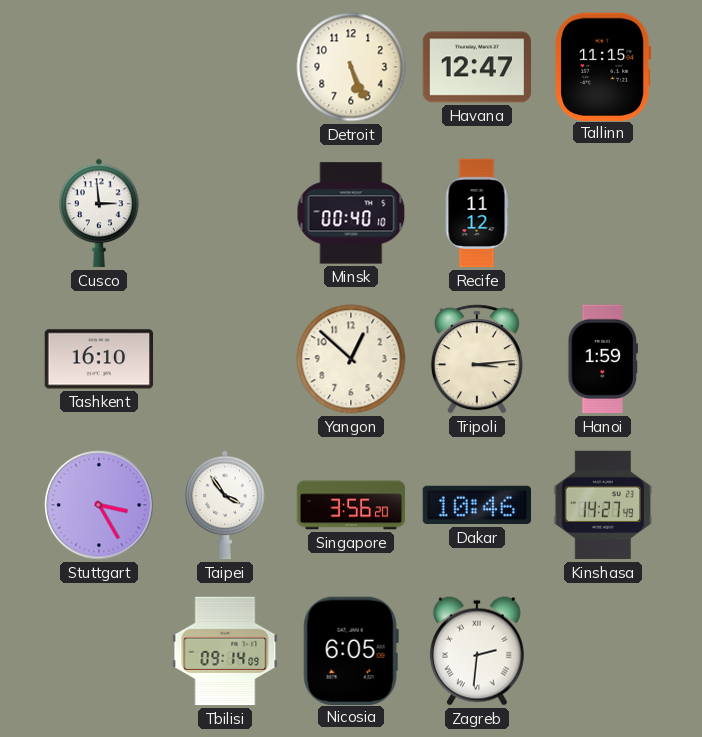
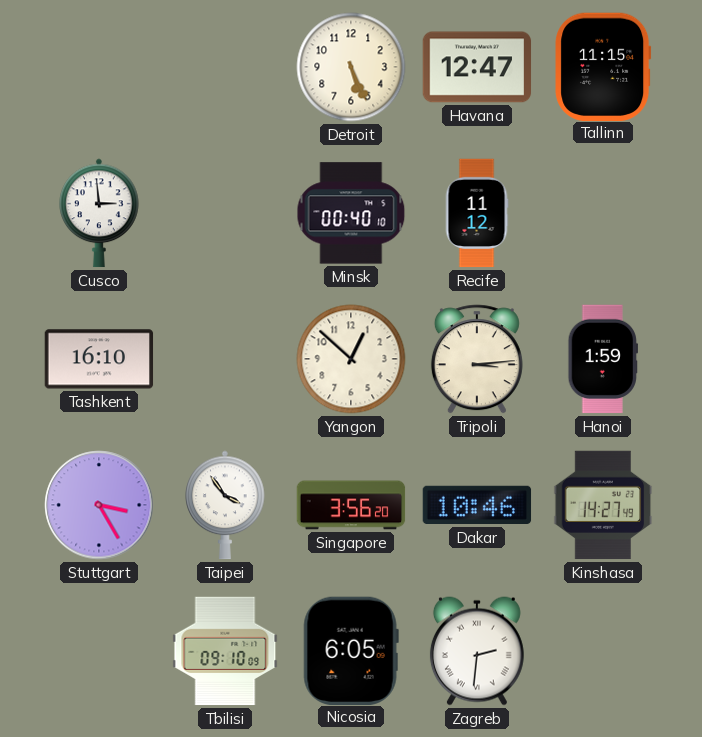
Tbilisi: 09:14 -> 09:10 (225, 651)
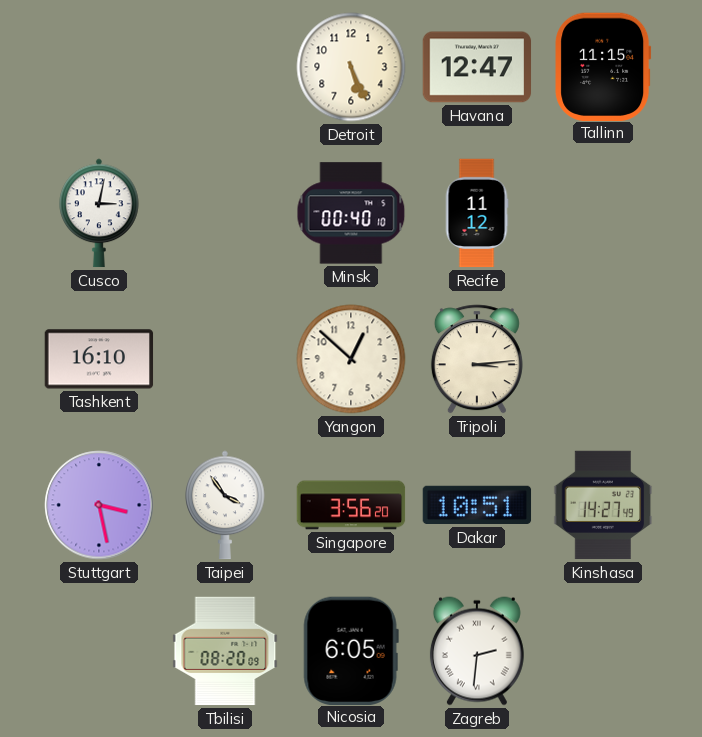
Cusco: 2:59 -> 3:02 (99, 213)
Hanoi: 1:59 -> none (602, 359)
Stuttgart: 3:25 -> 3:28 (99, 505)
Dakar: 10:46 -> 10:51 (477, 505)
Tbilisi: 09:10 -> 08:20 (225, 651)
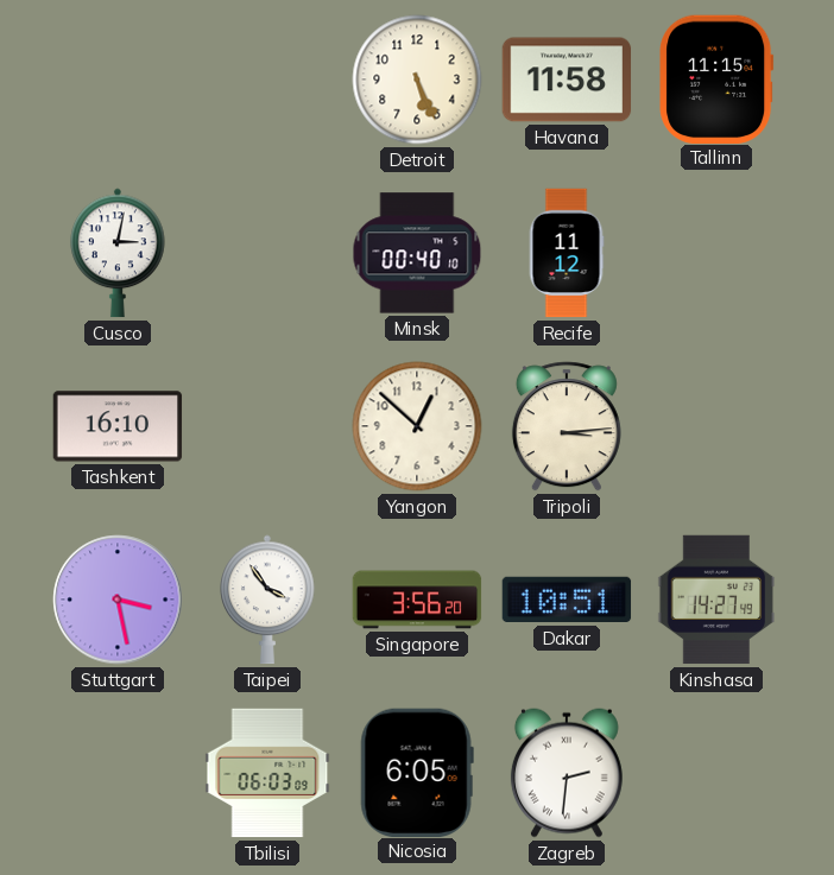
Havana: 12:47 -> 11:58 (567, 80)
Tbilisi: 08:20 -> 06:03 (267, 773)
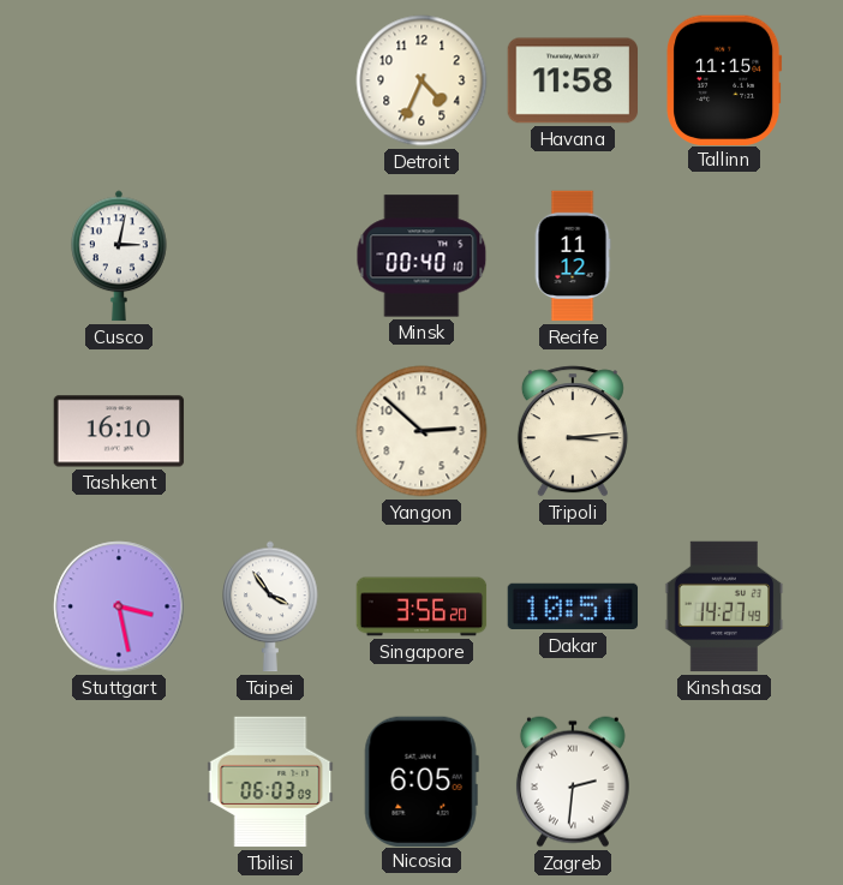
Detroit: 5:26 -> 4:34 (421, 80)
Yangon: 12:52 -> 2:52 (421, 431)
